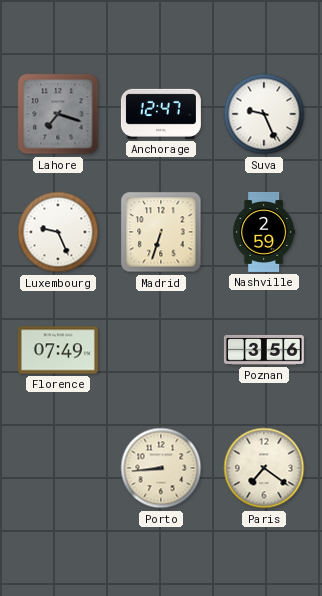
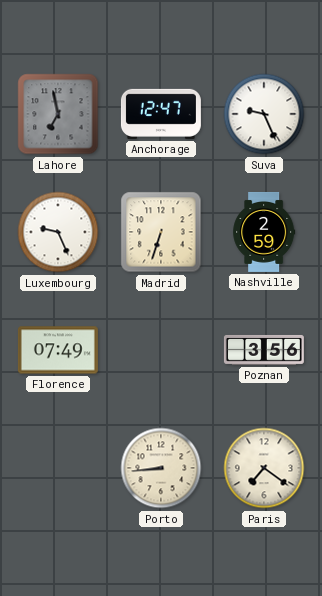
Lahore: 7:18 -> 6:58 (58, 114)
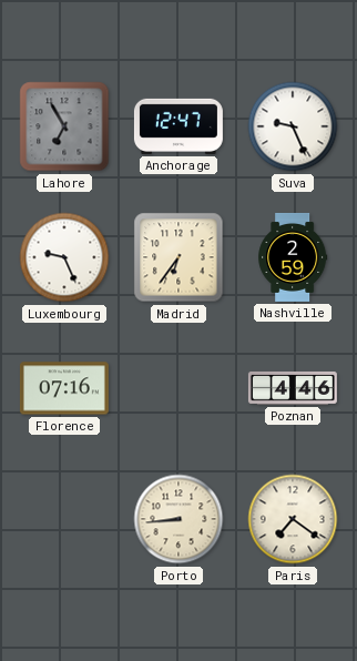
Lahore: 6:58 -> 6:55 (64, 126)
Madrid: 6:33 -> 6:36 (178, 257)
Florence: 07:49 -> 07:16 (64, 388)
Poznan: 3:56 -> 4:46 (293, 388)
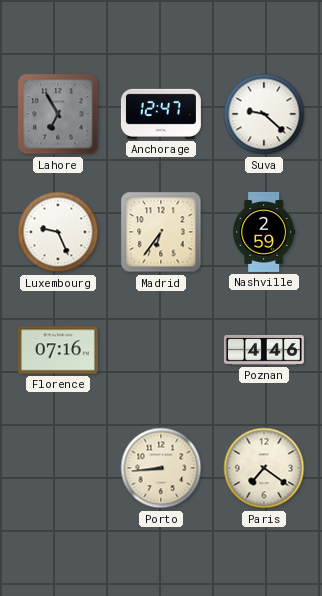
Suva: 9:26 -> 9:22 (264, 114)
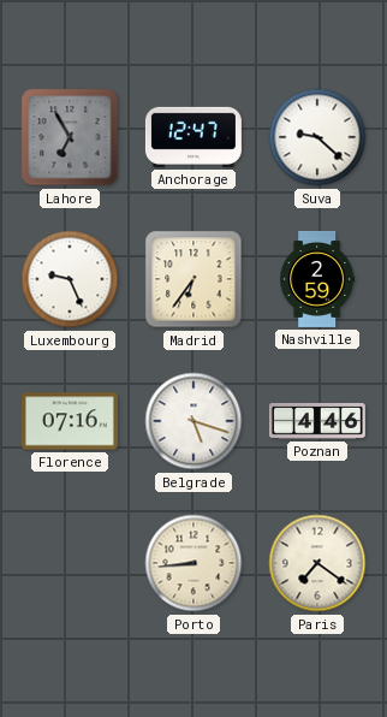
Belgrade: none -> 5:18 (194, 421)
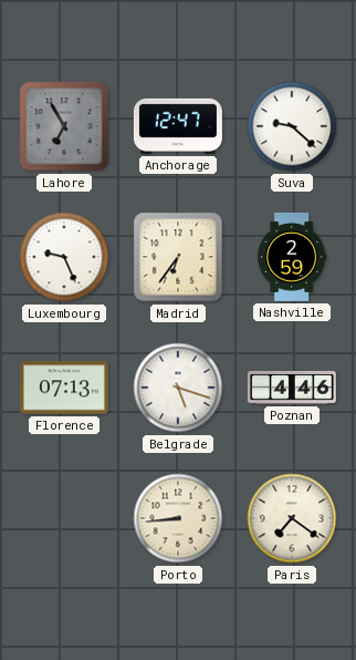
Florence: 07:16 -> 07:13 (64, 388)
